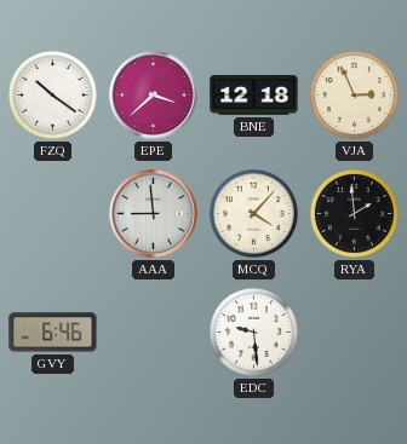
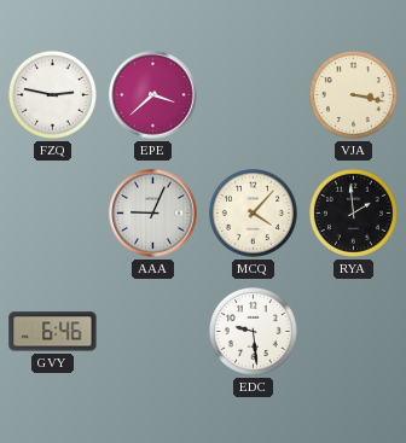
FZQ: 10:21 -> 2:47 (52, 94)
BNE: 12:18 -> none (254, 96)
VJA: 2:56 -> 3:17 (353, 94)
AAA: 8:59 -> 9:04 (153, 214)
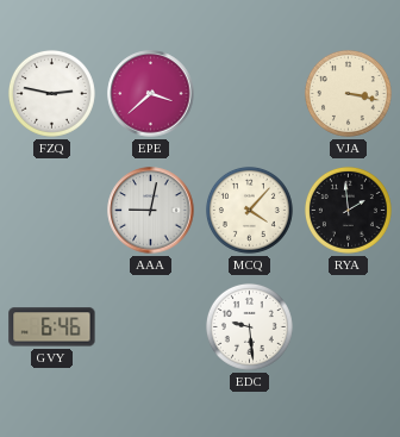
AAA: 9:04 -> 9:02 (151, 211)
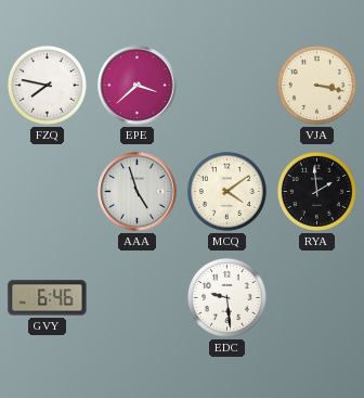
FZQ: 2:47 -> 7:47 (47, 85)
AAA: 9:02 -> 4:57 (138, 192)
MCQ: 4:07 -> 4:09 (226, 191)
